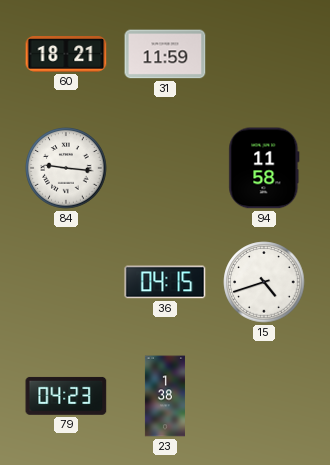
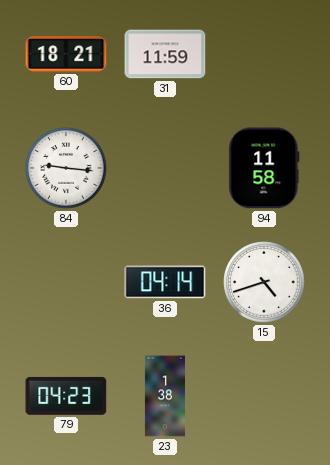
36: 04:15 -> 04:14 (165, 282)
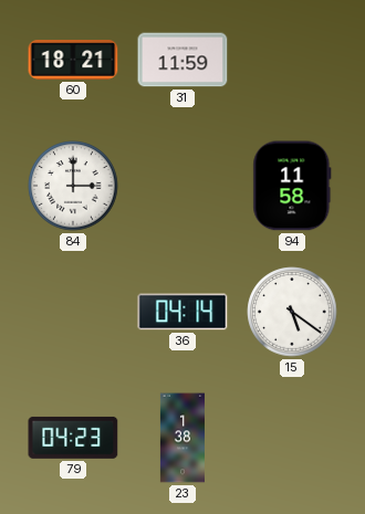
84: 9:16 -> 3:00 (73, 186)
15: 4:42 -> 5:21 (292, 312)
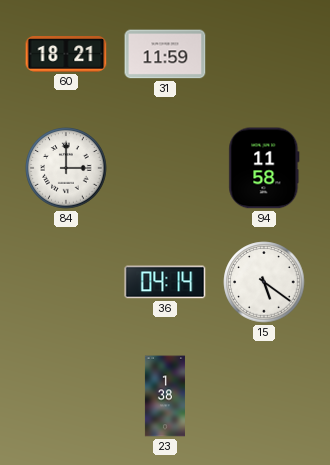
79: 04:23 -> none (73, 438)
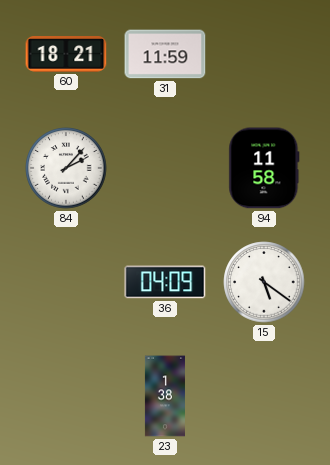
84: 3:00 -> 2:07 (66, 168)
36: 04:14 -> 04:09 (165, 282)
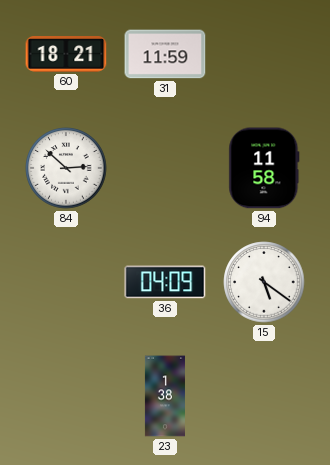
84: 2:07 -> 2:52 (66, 168)
